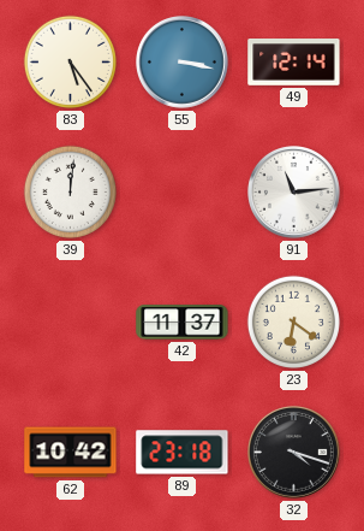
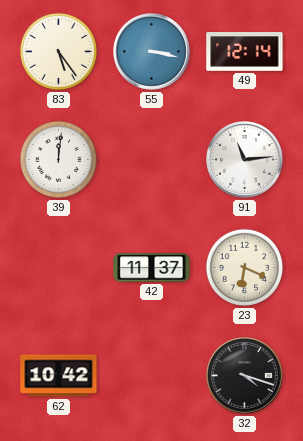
23: 6:21 -> 6:19 (244, 267)
89: 23:18 -> none (183, 453)
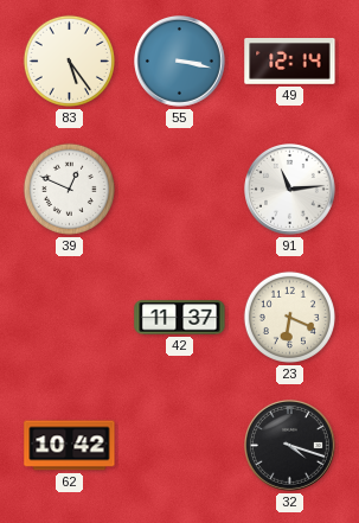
39: 12:01 -> 12:49 (69, 189)
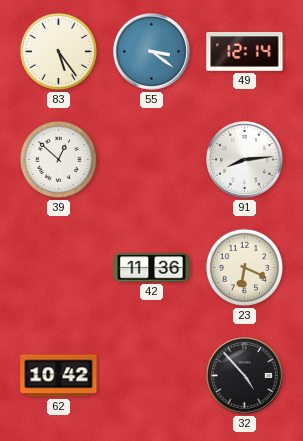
55: 3:17 -> 3:21 (152, 52)
39: 12:49 -> 12:52 (58, 159)
91: 11:14 -> 8:14 (245, 160)
42: 11:37 -> 11:36 (152, 268)
32: 4:18 -> 4:53 (245, 376)
